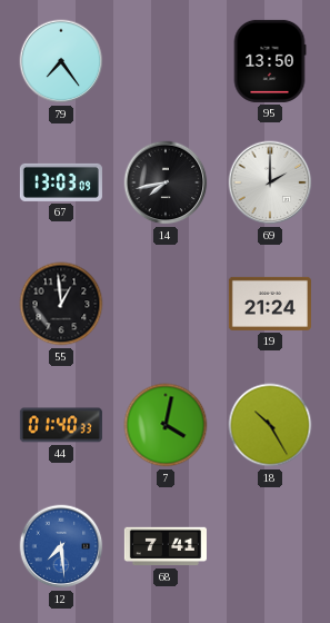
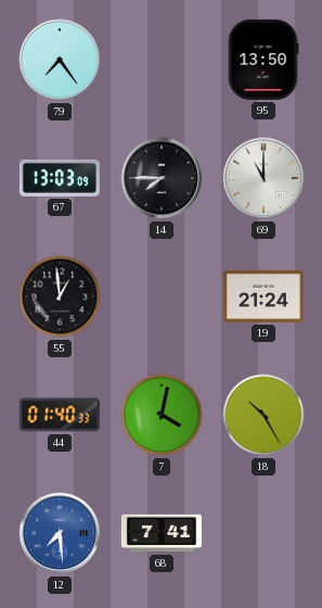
14: 7:43 -> 7:45 (162, 178)
69: 2:00 -> 11:00 (263, 178)
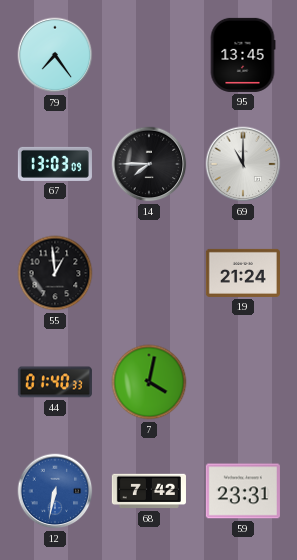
95: 13:50 -> 13:45 (243, 55)
18: 10:25 -> none (263, 415)
12: 7:29 -> 6:32 (55, 491)
68: 7:41 -> 7:42 (149, 491)
59: none -> 23:31 (243, 491)
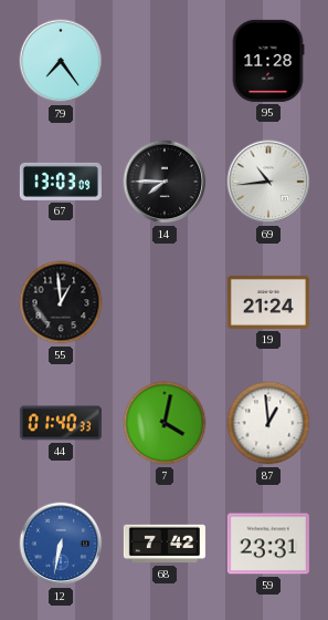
95: 13:45 -> 11:28 (268, 61)
69: 11:00 -> 10:44 (268, 182)
87: none -> 12:59 (268, 423)
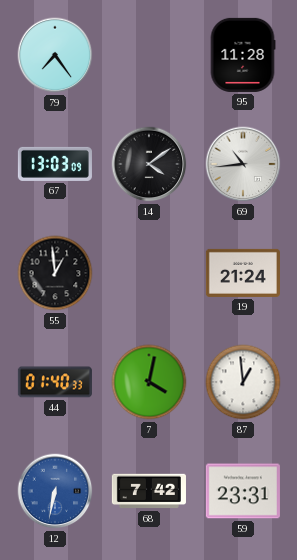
14: 7:45 -> 4:09 (149, 164)
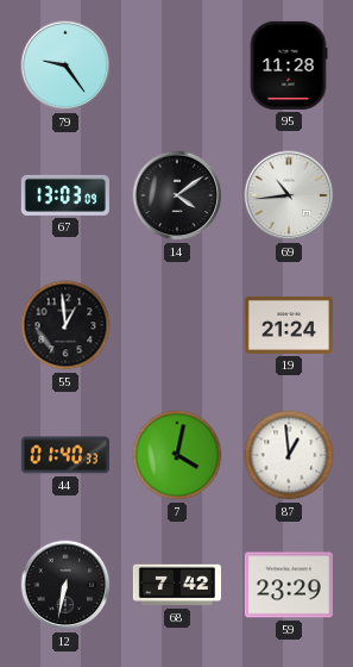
79: 7:24 -> 9:24 (65, 66)
12 dial: blue -> black (65, 585)
59: 23:31 -> 23:29 (289, 585)
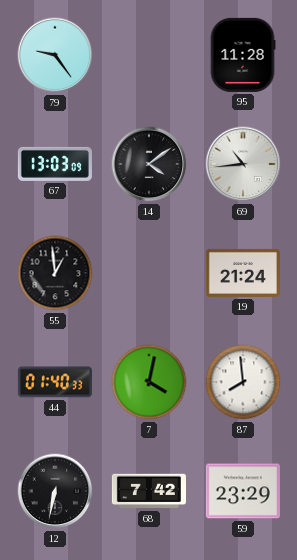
87: 12:59 -> 7:59 (243, 382)
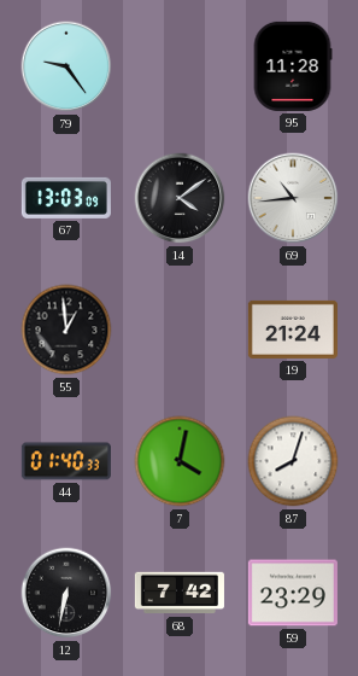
87: 7:59 -> 8:03 (293, 461)
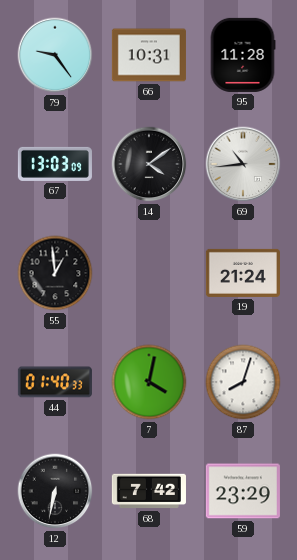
66: none -> 10:31 (149, 55)
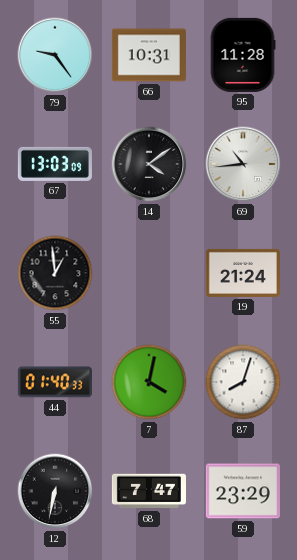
68: 7:42 -> 7:47 (149, 491)
